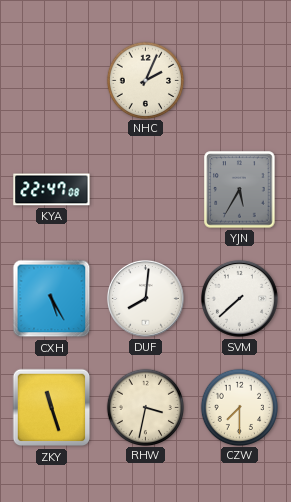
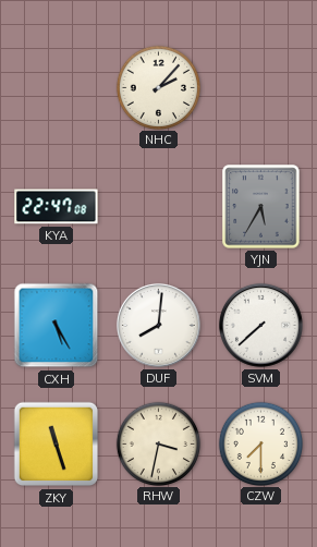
NHC: 2:04 -> 2:07 (158, 87)
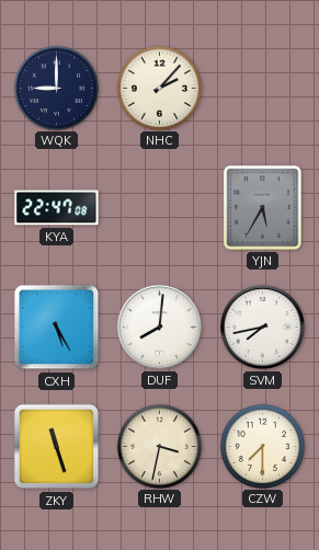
WQK: none -> 9:00 (56, 88)
SVM: 7:38 -> 7:43 (262, 326)
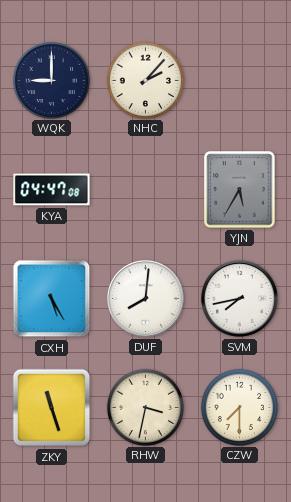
KYA: 22:47 -> 04:47 (52, 190)
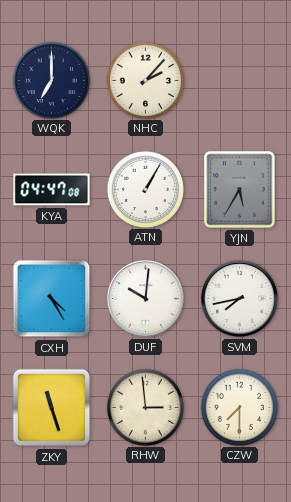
WQK: 9:00 -> 7:00 (51, 80)
ATN: none -> 1:05 (145, 189)
CXH: 5:25 -> 4:25 (52, 299)
DUF: 8:01 -> 10:01 (145, 298)
RHW: 3:32 -> 2:59 (145, 407)
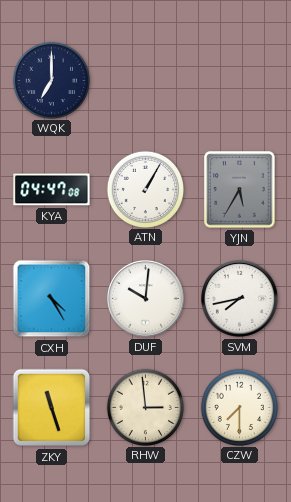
NHC: 2:07 -> none (145, 80)
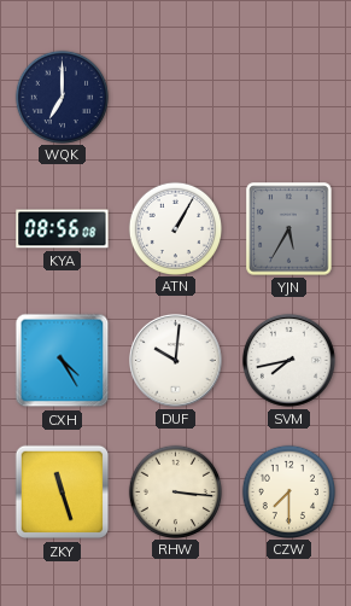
KYA: 04:47 -> 08:56 (63, 229)
RHW: 2:59 -> 3:16 (175, 491)
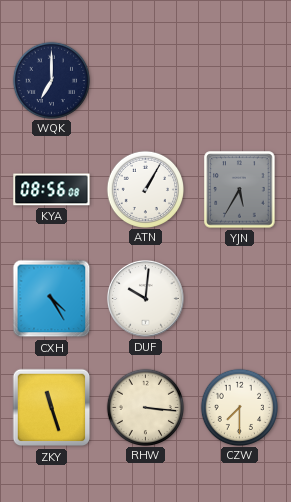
SVM: 7:43 -> none (288, 360)
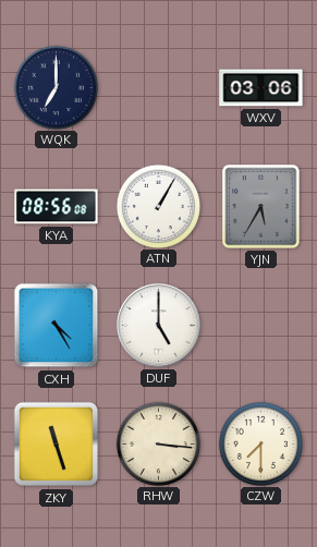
WXV: none -> 03:06 (261, 88)
DUF: 10:01 -> 5:00 (158, 325)
